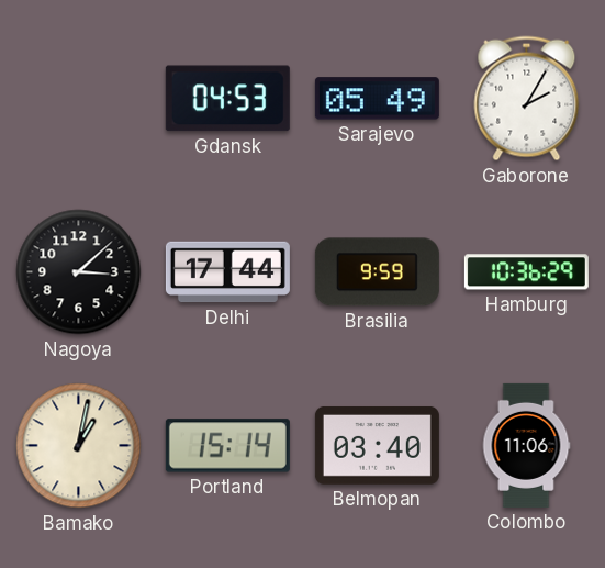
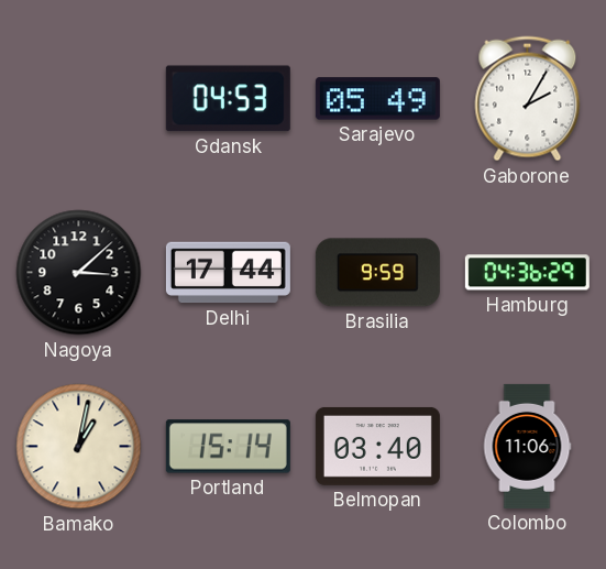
Hamburg: 10:36 -> 04:36 (527, 273)
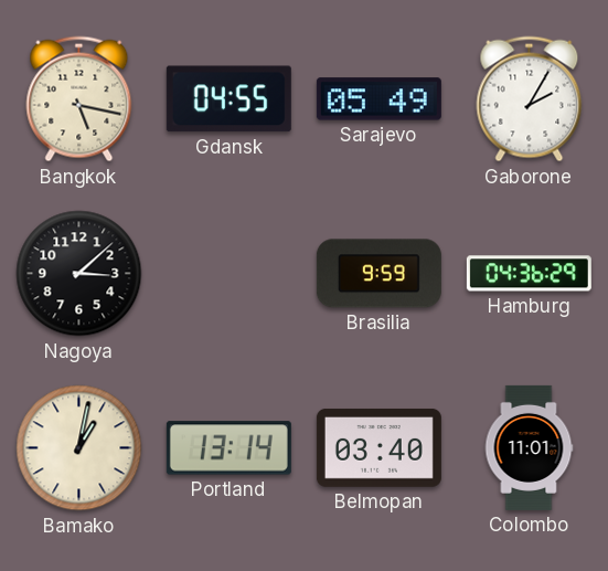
Bangkok: none -> 5:17 (79, 99)
Gdansk: 04:53 -> 04:55 (228, 99)
Delhi: 17:44 -> none (228, 273)
Portland: 15:14 -> 13:14 (228, 448)
Colombo: 11:06 -> 11:01 (529, 447)
